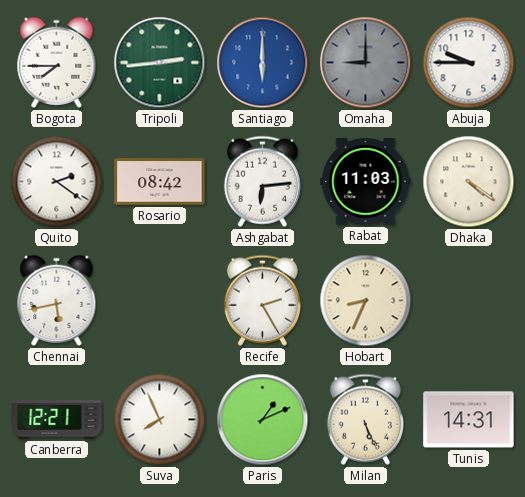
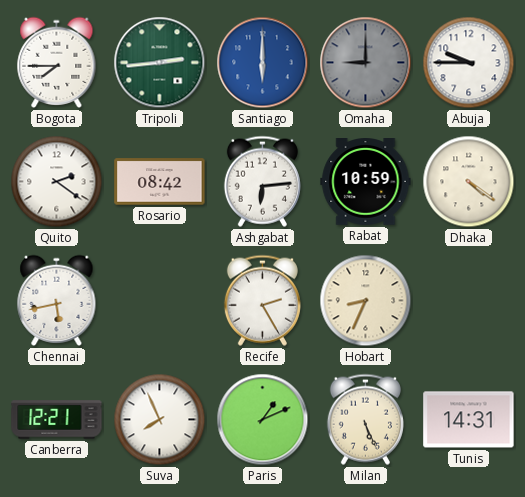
Rabat: 11:03 -> 10:59 (366, 182)
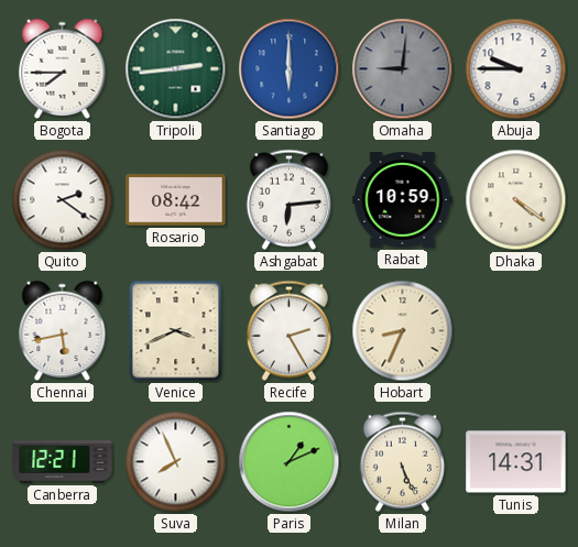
Omaha: 9:00 -> 9:01 (403, 69)
Venice: none -> 3:41 (176, 331)
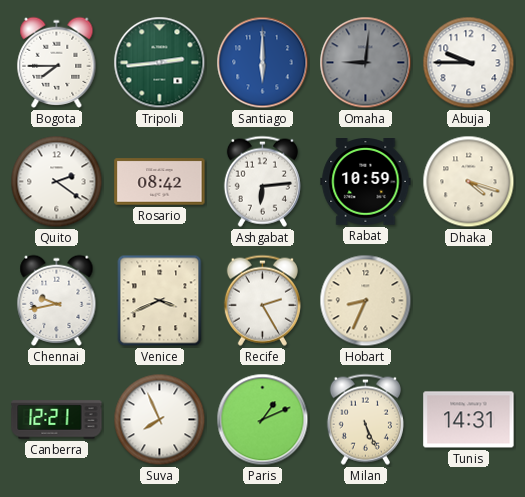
Dhaka: 4:21 -> 4:18 (469, 182)
Chennai: 5:43 -> 9:43 (57, 300)
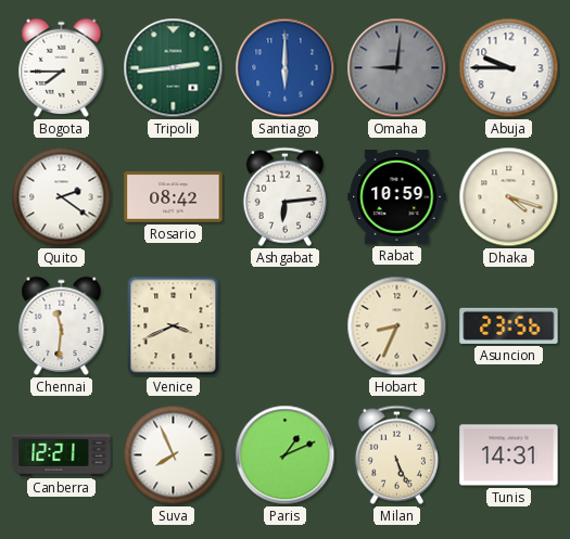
Chennai: 9:43 -> 11:31 (62, 325)
Recife: 2:25 -> none (262, 300)
Asuncion: none -> 23:56 (509, 325)
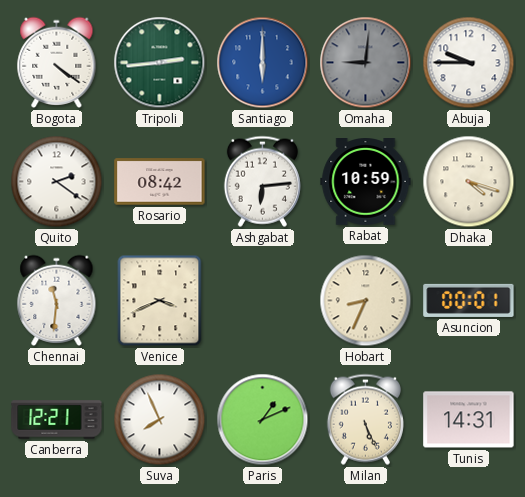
Bogota: 7:45 -> 4:21 (57, 62)
Asuncion: 23:56 -> 00:01 (469, 300)
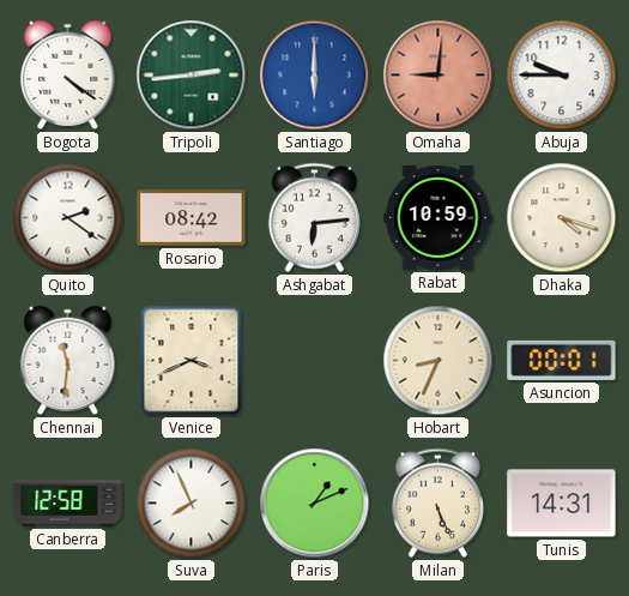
Omaha dial: grey -> salmon (439, 76)
Canberra: 12:21 -> 12:58 (68, 504)
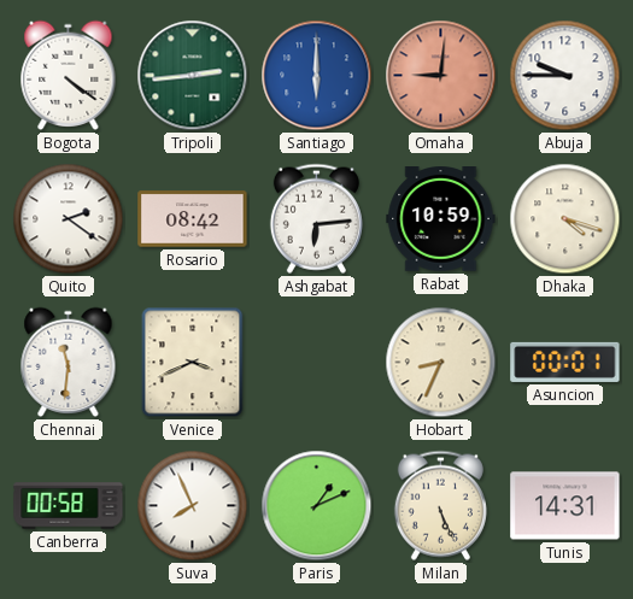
Canberra: 12:58 -> 00:58 (69, 506)
